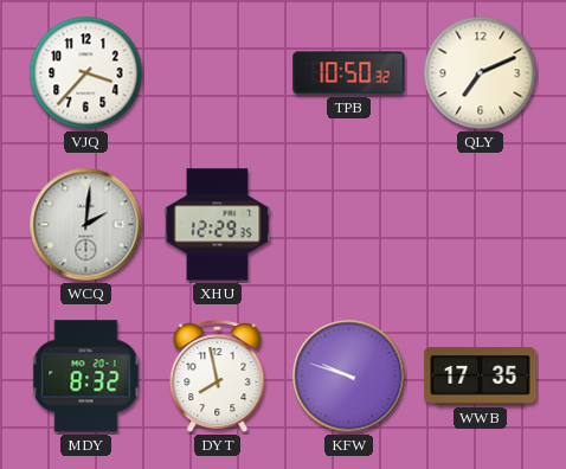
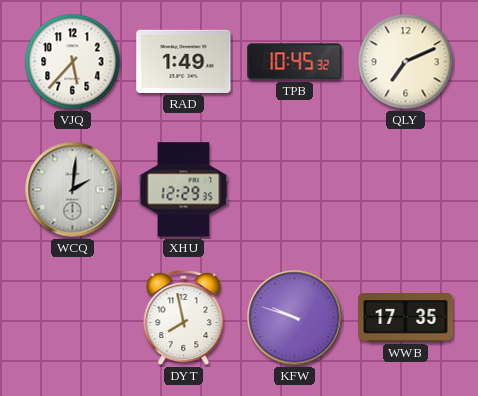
VJQ: 3:37 -> 5:37 (73, 62)
RAD: none -> 1:49 (184, 61)
TPB: 10:50 -> 10:45 (295, 62)
MDY: 8:32 -> none (86, 377)
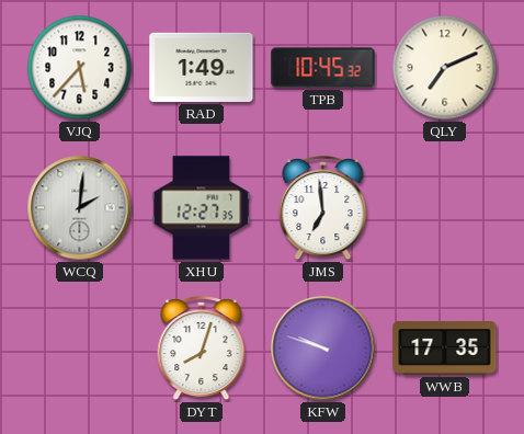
XHU: 12:29 -> 12:27 (202, 208)
JMS: none -> 6:59 (323, 208)
DYT: 7:58 -> 8:03 (202, 349)
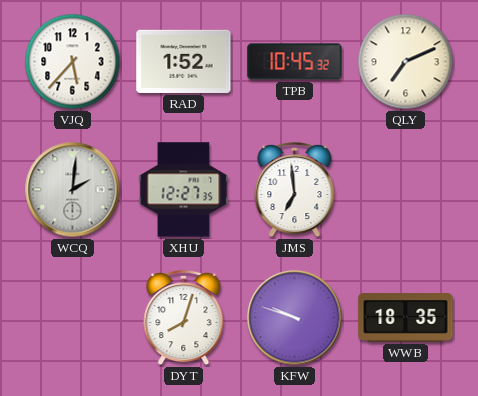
RAD: 1:49 -> 1:52 (184, 61)
WWB: 17:35 -> 18:35 (406, 318)
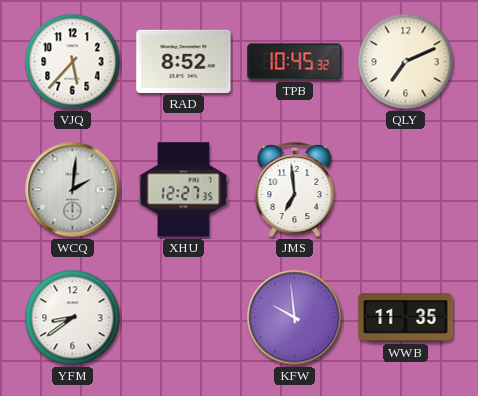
RAD: 1:52 -> 8:52 (184, 61)
YFM: none -> 8:39 (73, 318)
DYT: 8:03 -> none (184, 318)
KFW: 9:48 -> 9:59 (295, 318)
WWB: 18:35 -> 11:35 (406, 318)
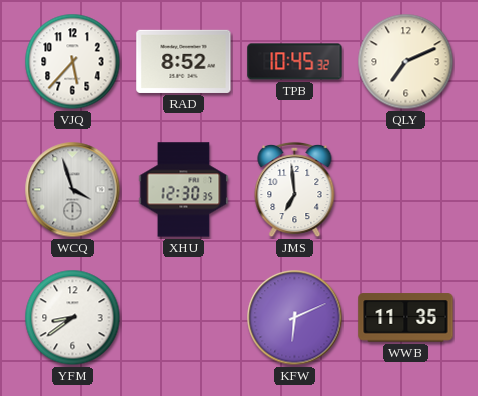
WCQ: 2:01 -> 3:57 (73, 190)
XHU: 12:27 -> 12:30 (184, 190)
KFW: 9:59 -> 6:11 (295, 318)
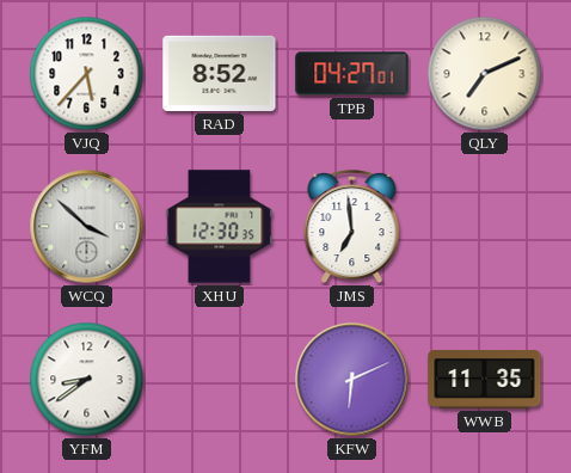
TPB: 10:45 -> 04:27 (352, 74)
WCQ: 3:57 -> 3:52 (87, 227)
